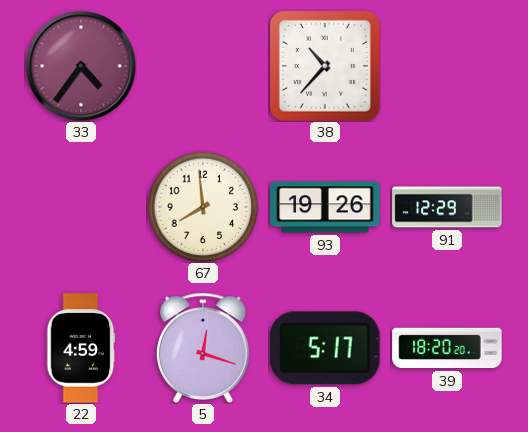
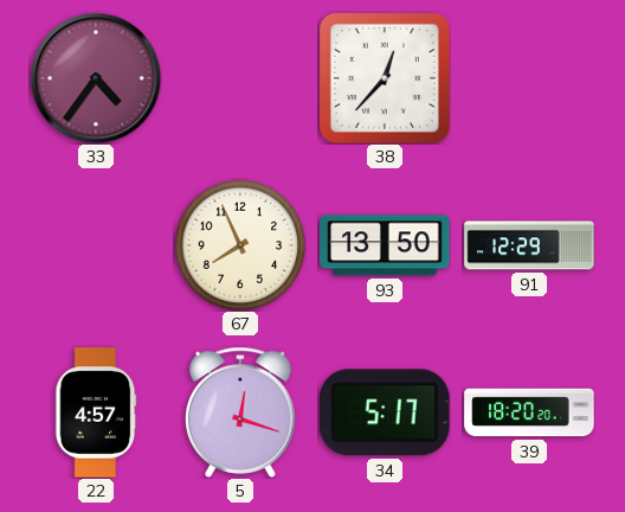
38: 10:37 -> 12:37 (385, 78)
67: 7:59 -> 7:56 (240, 245)
93: 19:26 -> 13:50 (385, 245)
22: 4:59 -> 4:57 (96, 412)
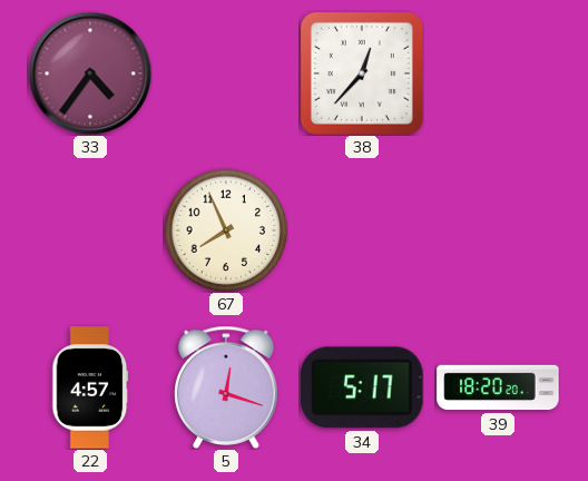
93: 13:50 -> none (385, 245)
91: 12:29 -> none (529, 245)
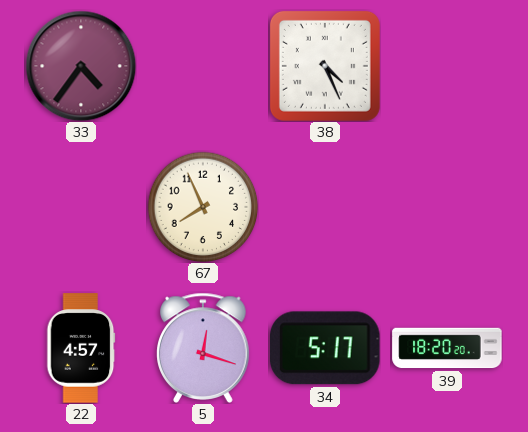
38: 12:37 -> 4:26 (325, 66)
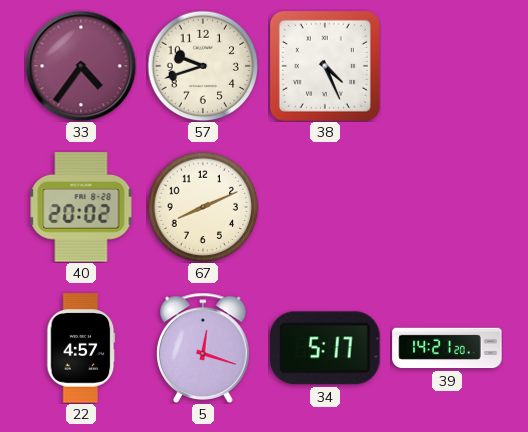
57: none -> 9:42 (203, 66)
40: none -> 20:02 (81, 207)
67: 7:56 -> 8:11 (203, 207)
39: 18:20 -> 14:21 (447, 348)
